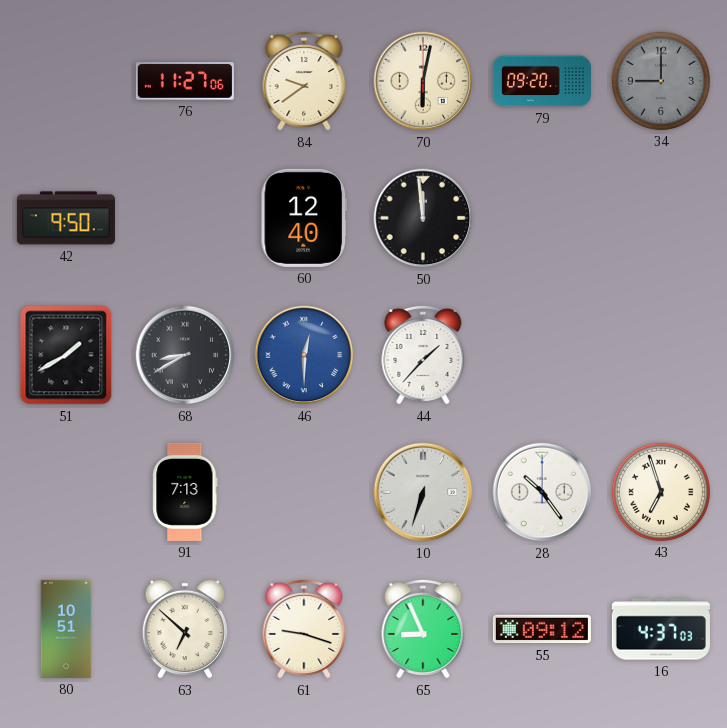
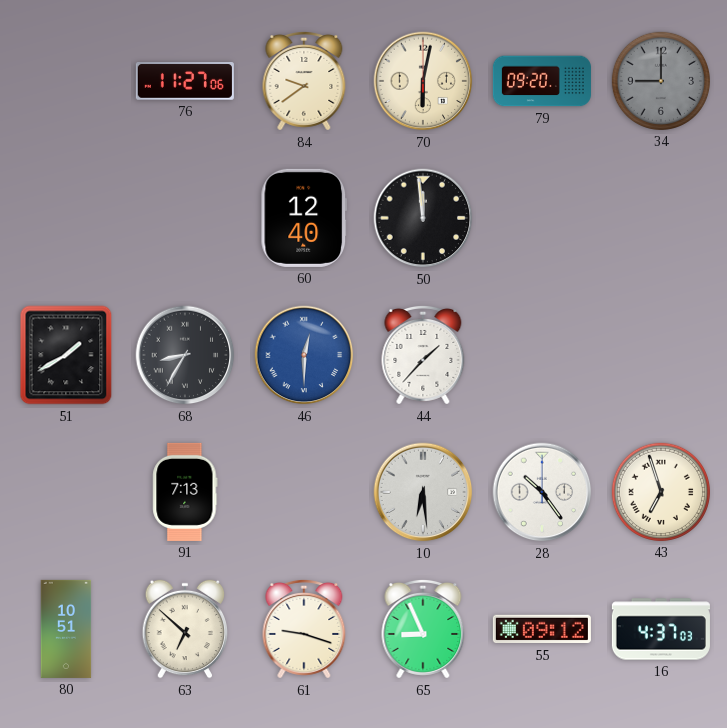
42: 9:50 -> none (66, 218)
68: 8:40 -> 8:35 (185, 355)
10: 6:33 -> 6:29 (423, 492)
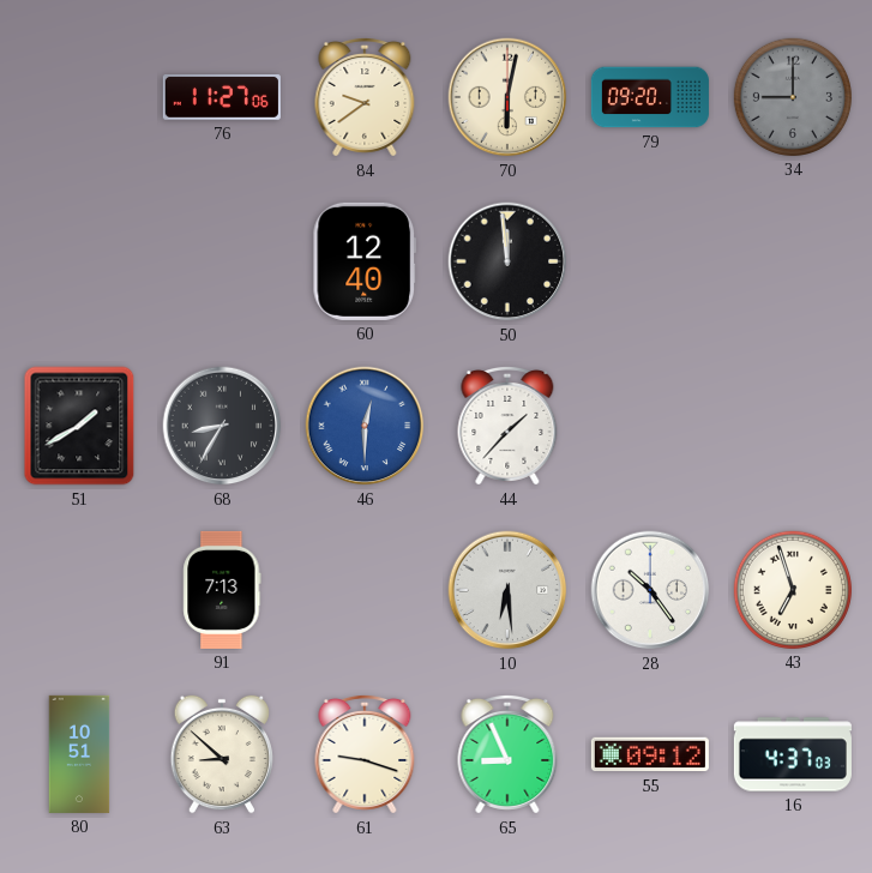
63: 6:52 -> 8:52 (222, 754)
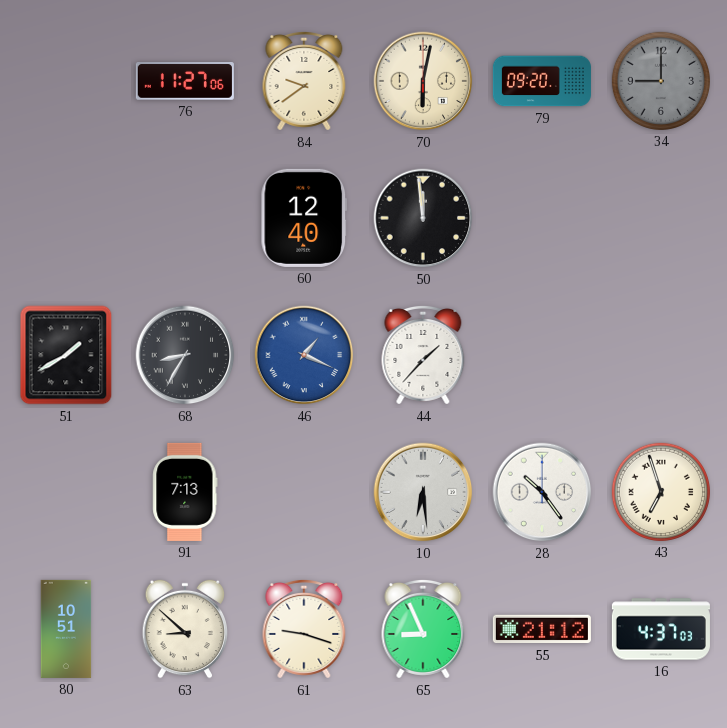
46: 12:30 -> 1:19 (304, 355)
55: 09:12 -> 21:12 (542, 629)
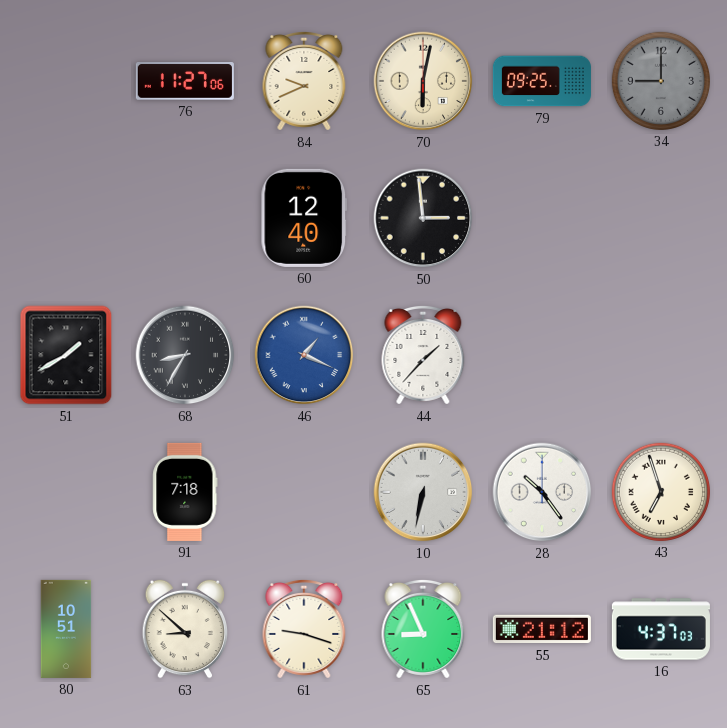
84: 9:39 -> 9:41 (304, 81)
79: 09:20 -> 09:25 (542, 81)
50: 11:59 -> 2:59 (423, 218)
91: 7:13 -> 7:18 (185, 492)
10: 6:29 -> 6:32 (423, 492)
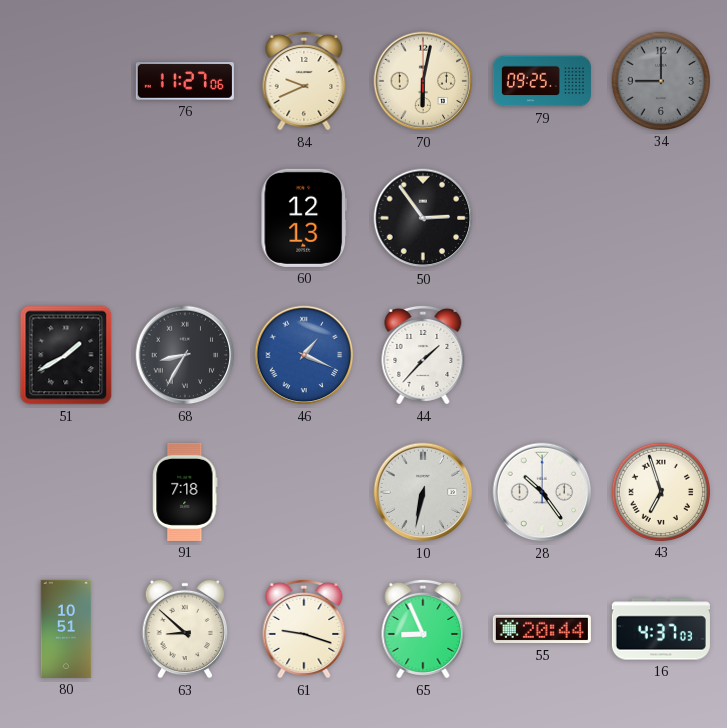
60: 12:40 -> 12:13 (304, 218)
50: 2:59 -> 2:54 (423, 218)
55: 21:12 -> 20:44 (542, 629)
